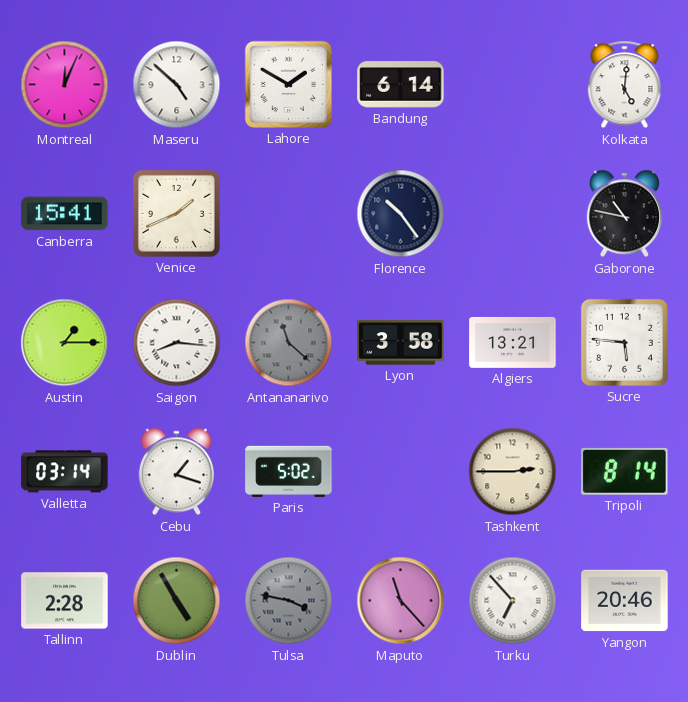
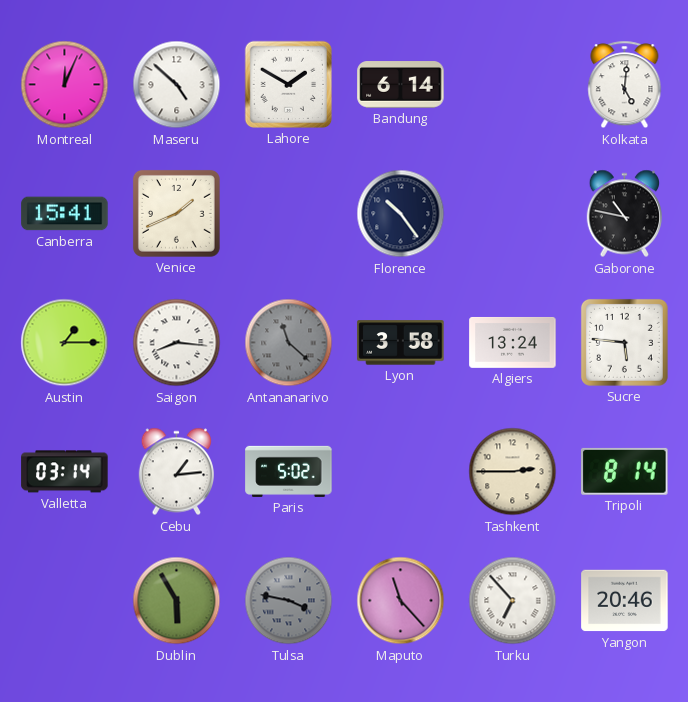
Algiers: 13:21 -> 13:24 (513, 342)
Cebu: 1:18 -> 1:14 (176, 472)
Tallinn: 2:28 -> none (65, 601)
Dublin: 4:55 -> 5:55 (177, 601)
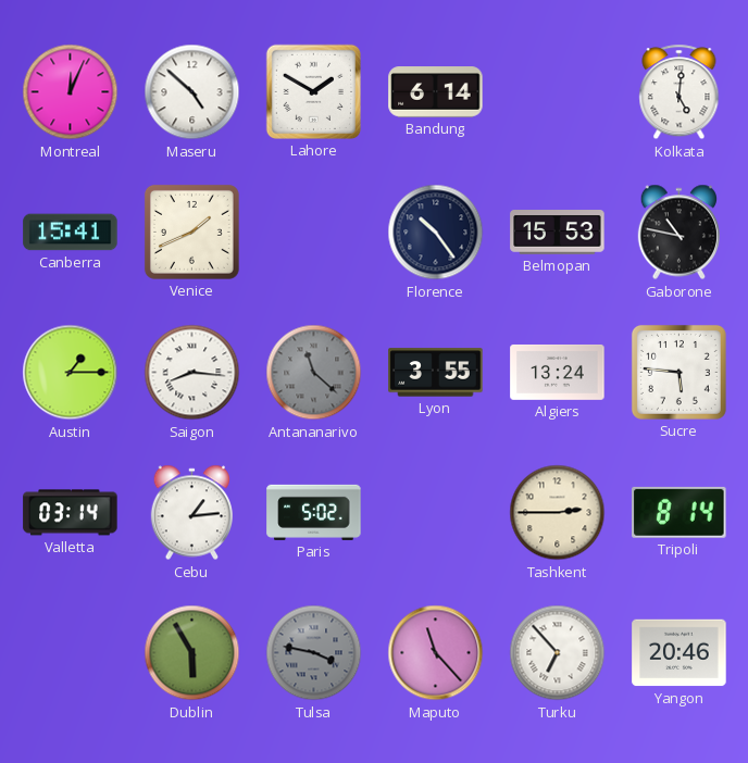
Belmopan: none -> 15:53 (558, 233)
Lyon: 3:58 -> 3:55 (436, 373)
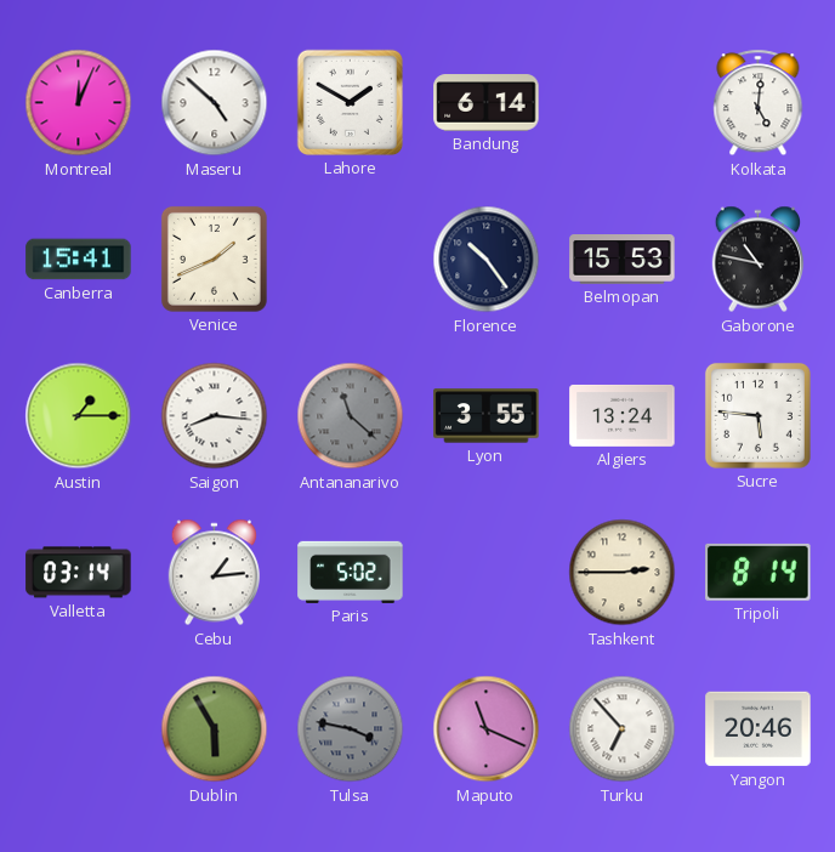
Maputo: 11:23 -> 11:19 (487, 729)
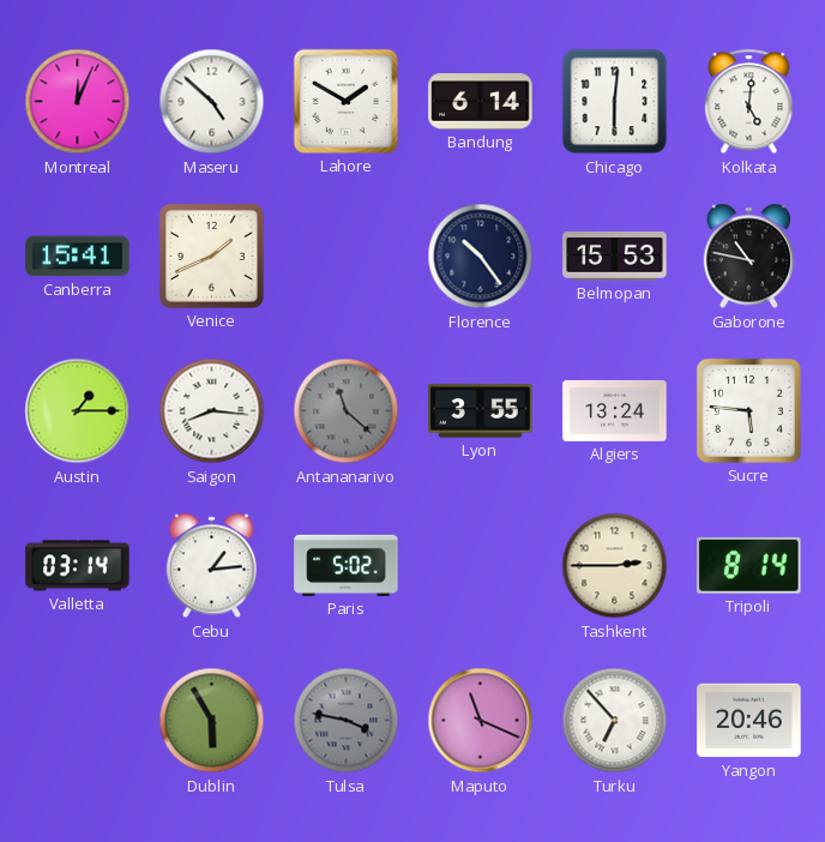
Chicago: none -> 6:01 (615, 102)
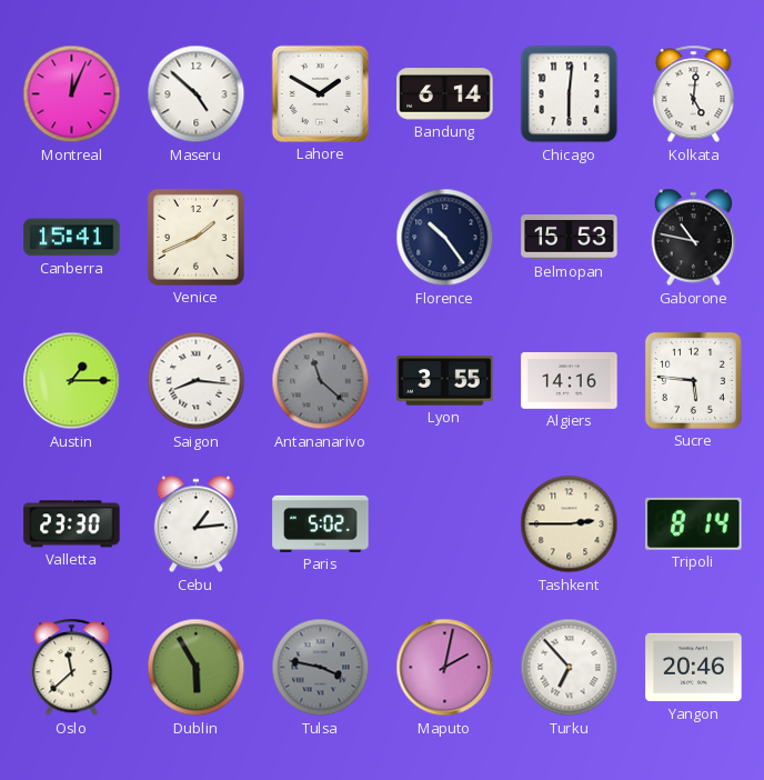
Algiers: 13:24 -> 14:16 (570, 380)
Valletta: 03:14 -> 23:30 (72, 524)
Oslo: none -> 11:38 (72, 668)
Maputo: 11:19 -> 2:02 (445, 668)
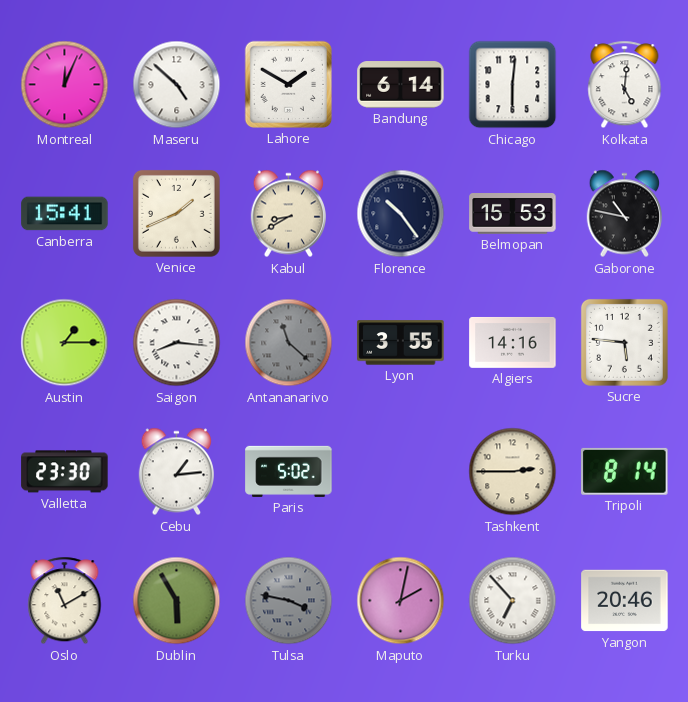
Kabul: none -> 8:40 (288, 214)
Oslo: 11:38 -> 11:10 (65, 601)
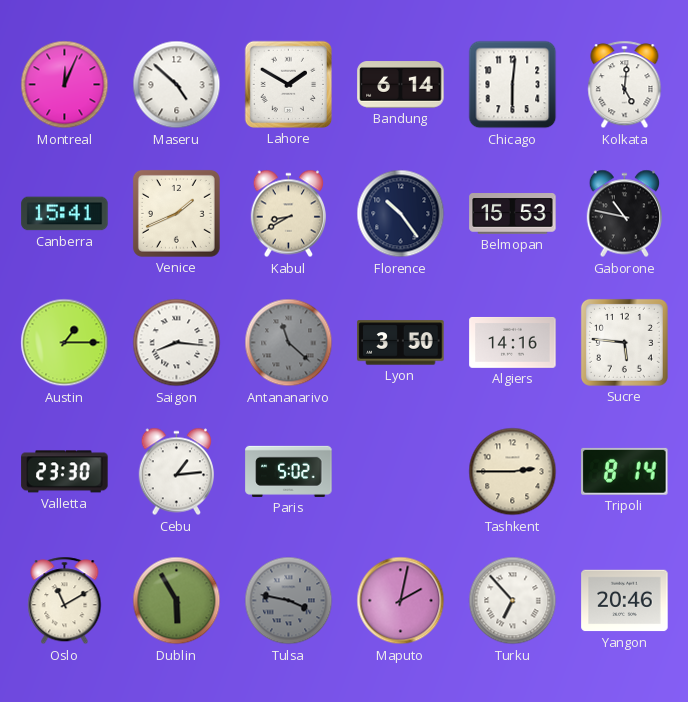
Lyon: 3:55 -> 3:50 (401, 343)
